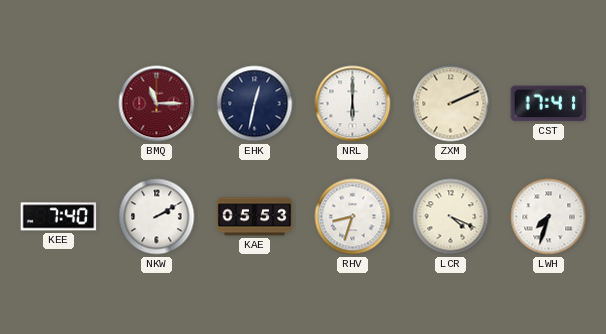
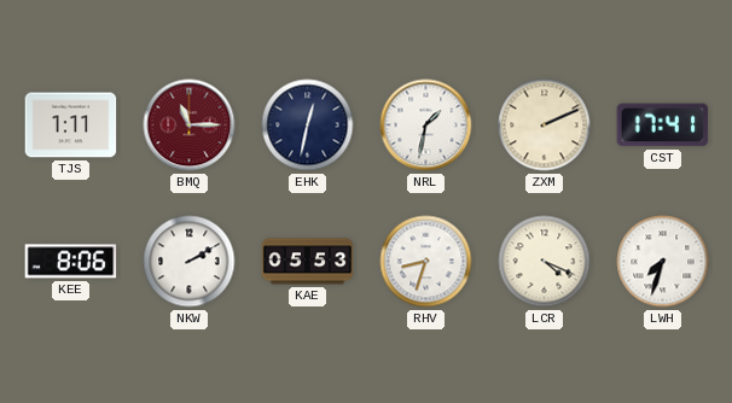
TJS: none -> 1:11 (71, 125)
NRL: 6:00 -> 1:32 (426, 125)
KEE: 7:40 -> 8:06 (71, 262)
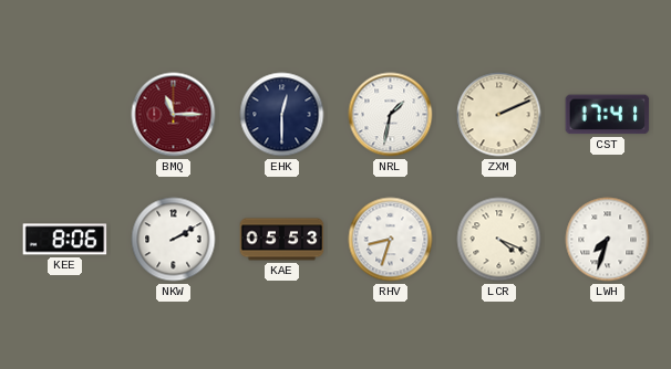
TJS: 1:11 -> none (71, 125)
EHK: 12:32 -> 12:30 (282, 115)
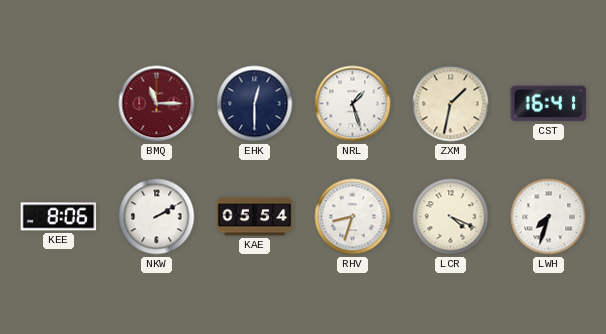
NRL: 1:32 -> 1:27 (353, 104)
ZXM: 2:11 -> 1:32 (451, 104)
CST: 17:41 -> 16:41 (549, 104)
KAE: 05:53 -> 05:54 (255, 217)
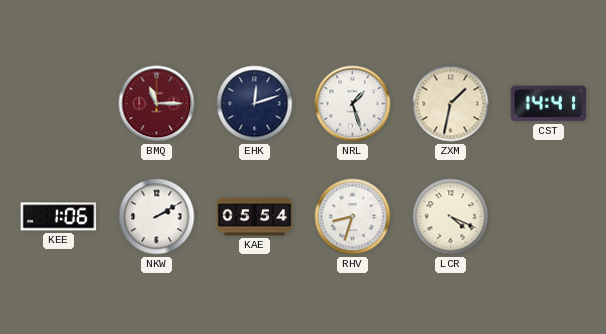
EHK: 12:30 -> 12:12 (255, 104)
CST: 16:41 -> 14:41 (549, 104)
KEE: 8:06 -> 1:06 (59, 217)
LWH: 7:33 -> none (549, 217)
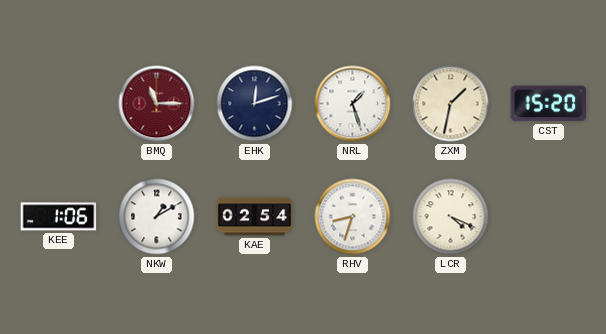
CST: 14:41 -> 15:20 (549, 104)
NKW: 2:10 -> 1:10 (157, 217)
KAE: 05:54 -> 02:54 (255, 217)
